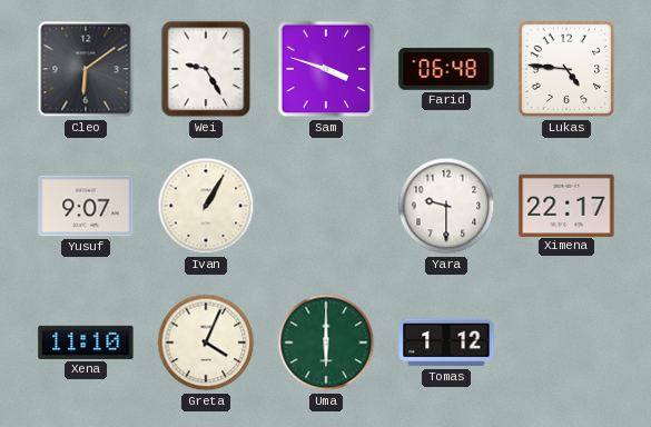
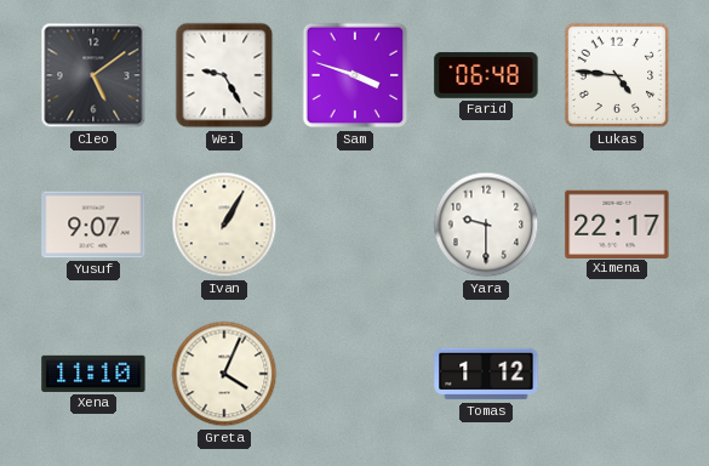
Cleo: 6:09 -> 5:09 (93, 75)
Uma: 6:00 -> none (326, 342)
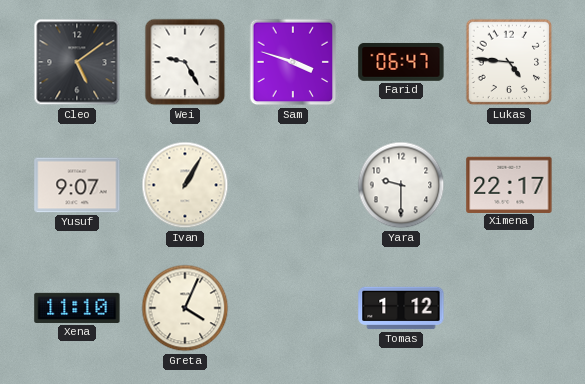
Farid: 06:48 -> 06:47 (401, 62)
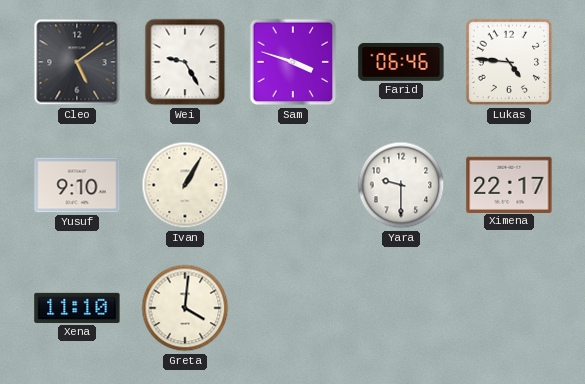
Farid: 06:47 -> 06:46 (401, 62)
Yusuf: 9:07 -> 9:10 (77, 185)
Greta: 4:04 -> 4:01 (185, 308)
Tomas: 1:12 -> none (401, 308)
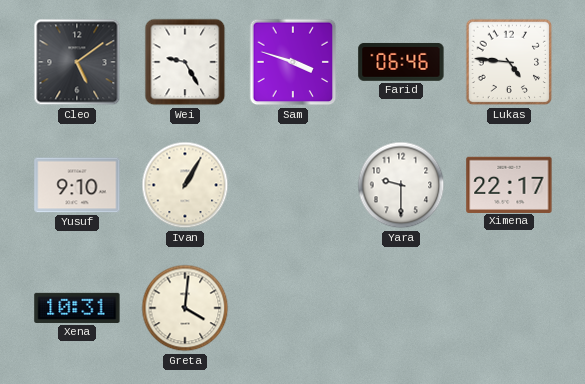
Xena: 11:10 -> 10:31 (77, 308)
